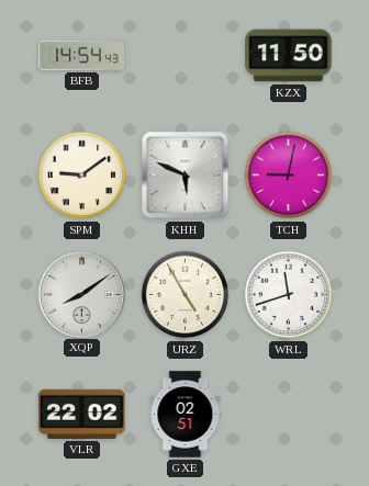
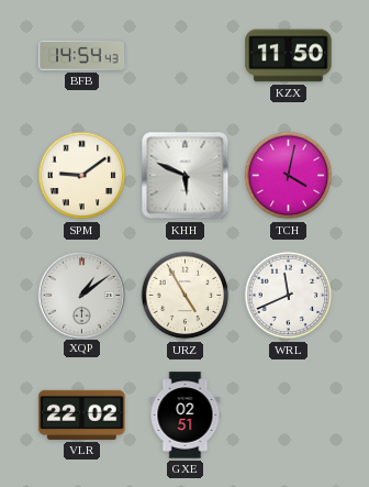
TCH: 9:02 -> 4:02 (289, 176)
XQP: 8:09 -> 1:09 (81, 295)
WRL: 11:42 -> 11:41 (289, 296)
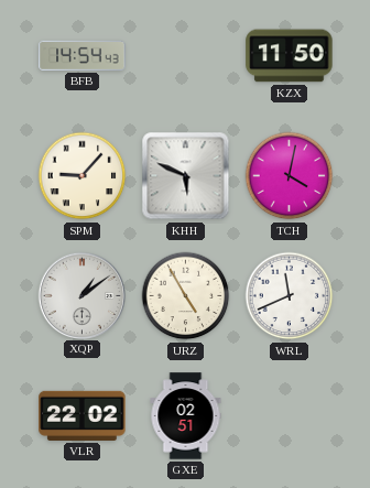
SPM: 9:09 -> 9:07 (83, 176)
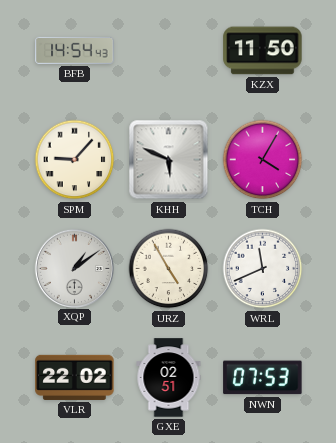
TCH: 4:02 -> 4:05 (263, 160)
NWN: none -> 07:53 (263, 378)
